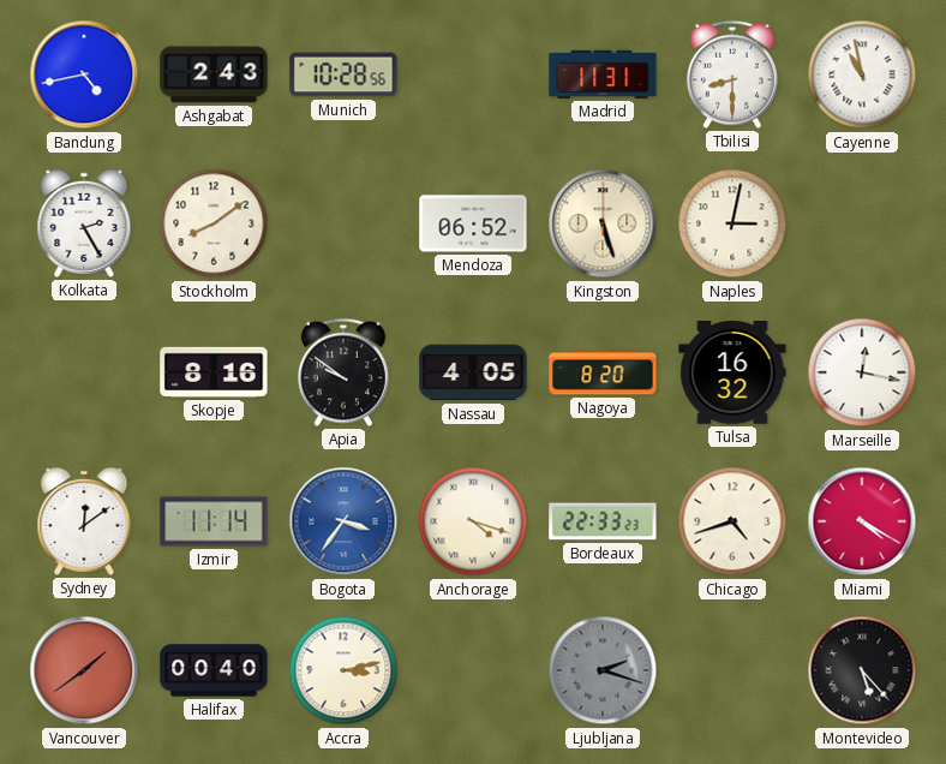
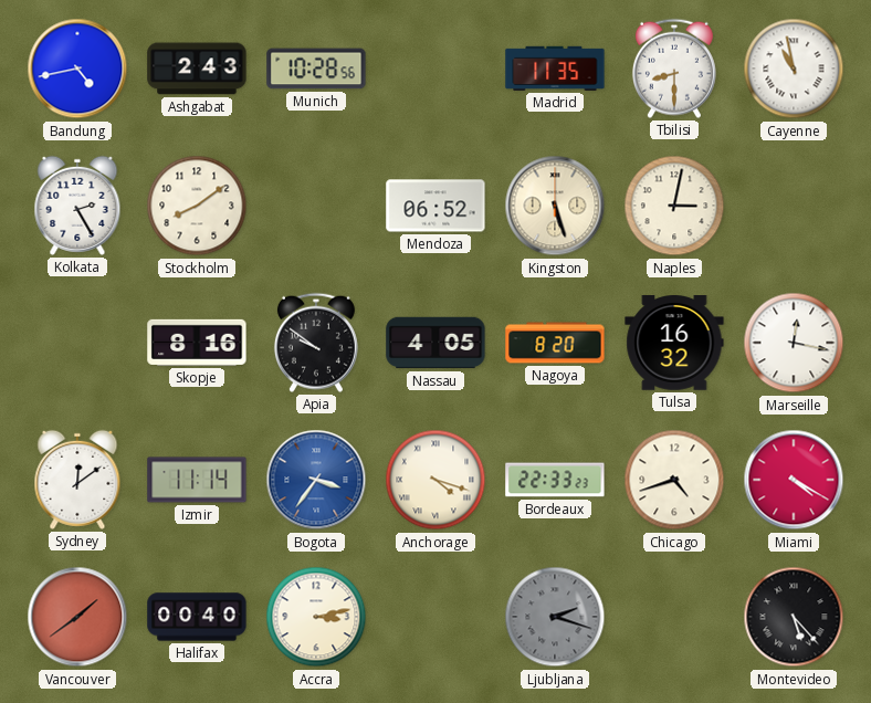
Madrid: 11:31 -> 11:35 (555, 69)
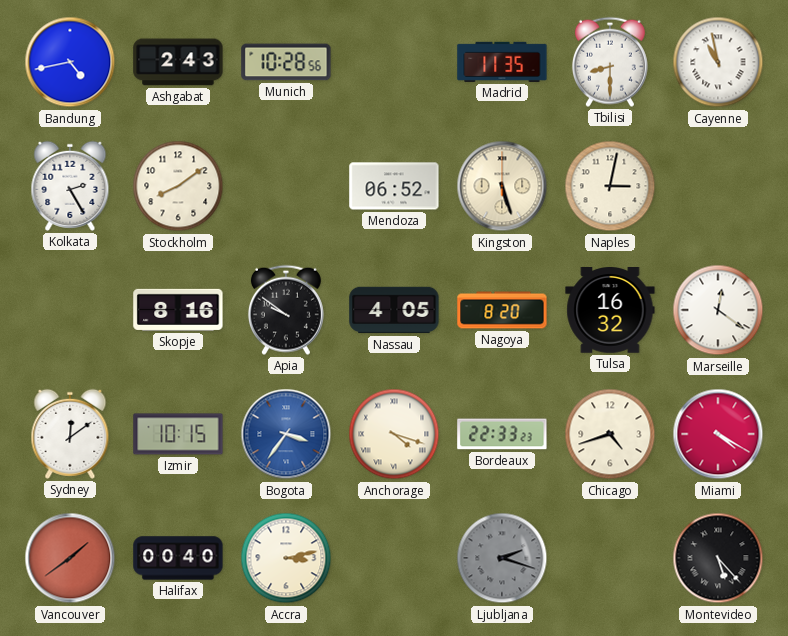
Marseille: 12:17 -> 12:21 (718, 310)
Izmir: 11:14 -> 10:15 (178, 434)
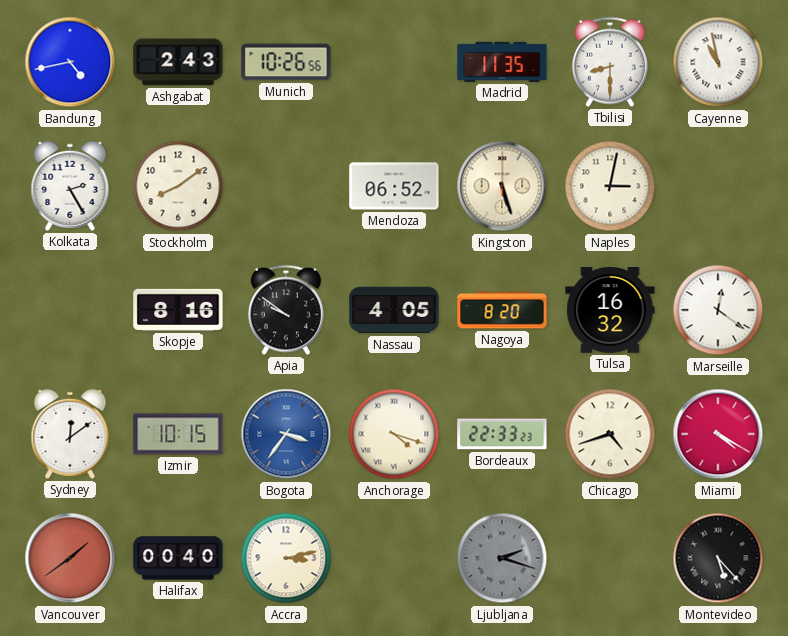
Munich: 10:28 -> 10:26 (286, 62)
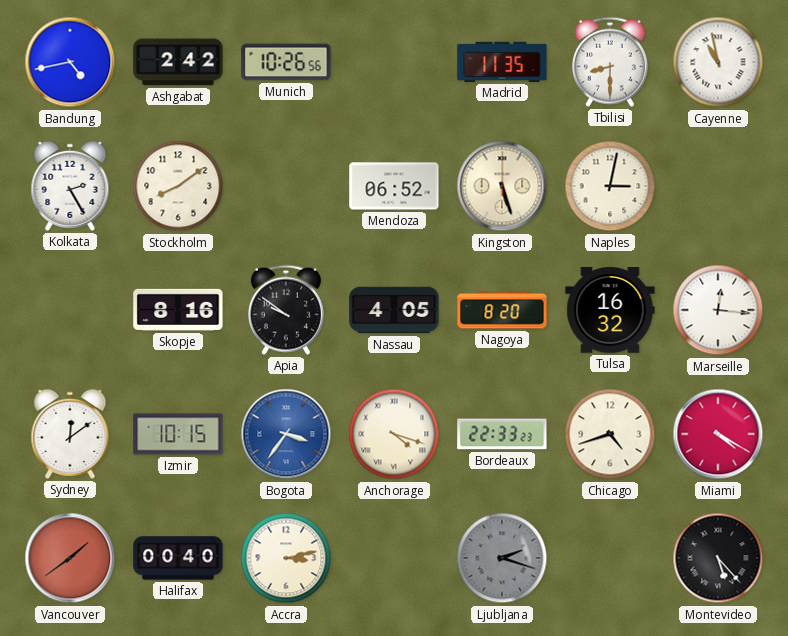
Ashgabat: 2:43 -> 2:42 (178, 62)
Marseille: 12:21 -> 12:16 (718, 310)
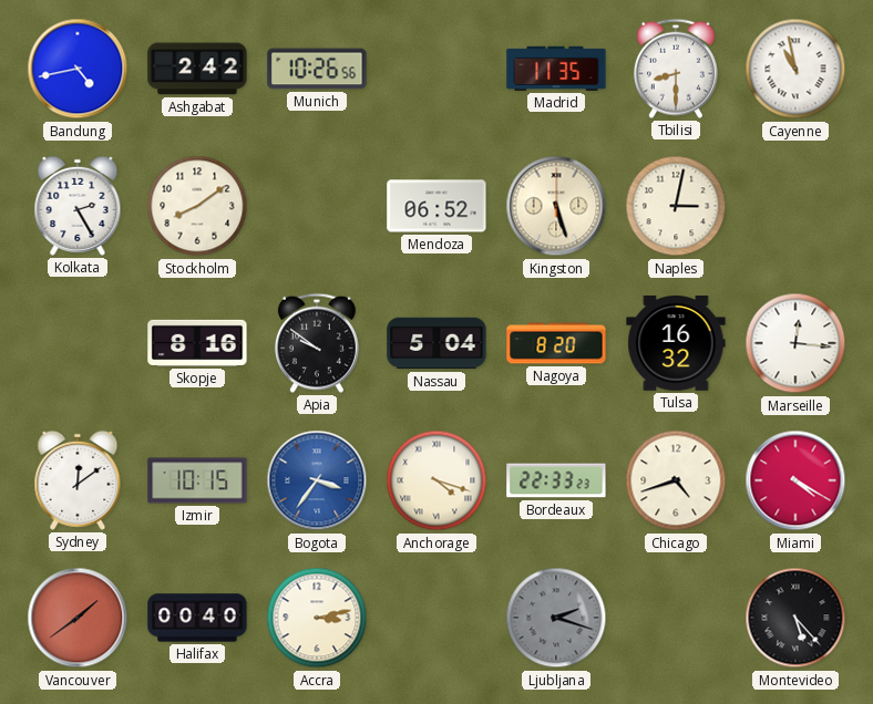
Nassau: 4:05 -> 5:04 (436, 343)
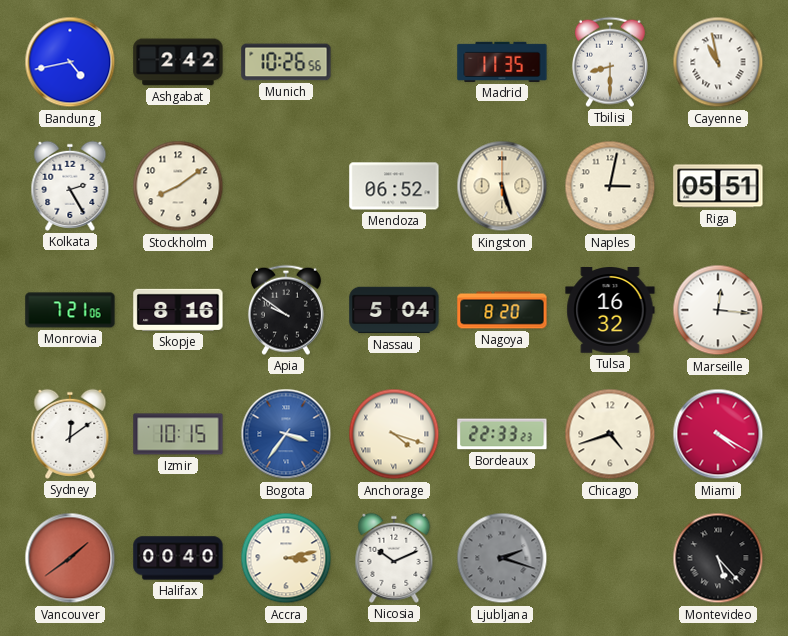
Riga: none -> 05:51 (718, 186)
Monrovia: none -> 7:21 (70, 310)
Nicosia: none -> 10:11 (394, 558)
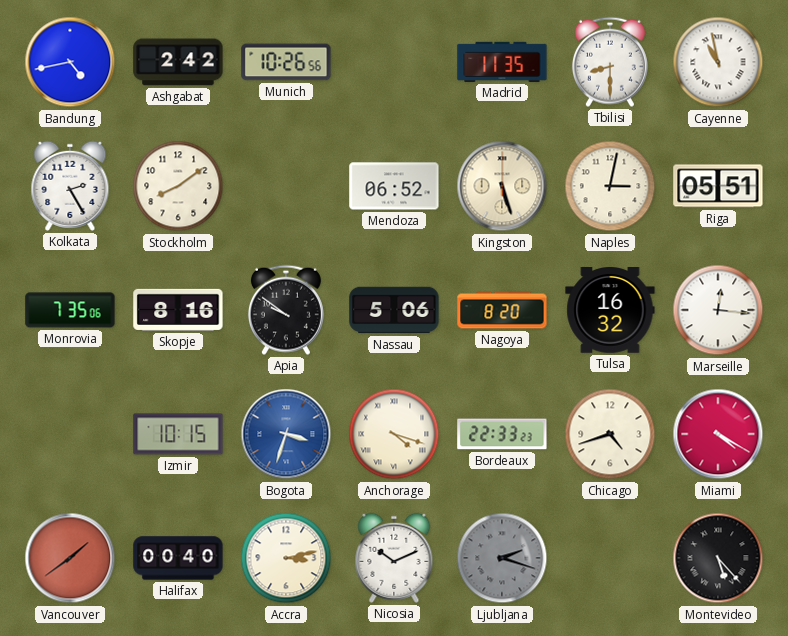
Monrovia: 7:21 -> 7:35 (70, 310)
Nassau: 5:04 -> 5:06 (394, 310)
Sydney: 12:09 -> none (70, 434)
Bogota: 3:36 -> 3:33 (286, 434)
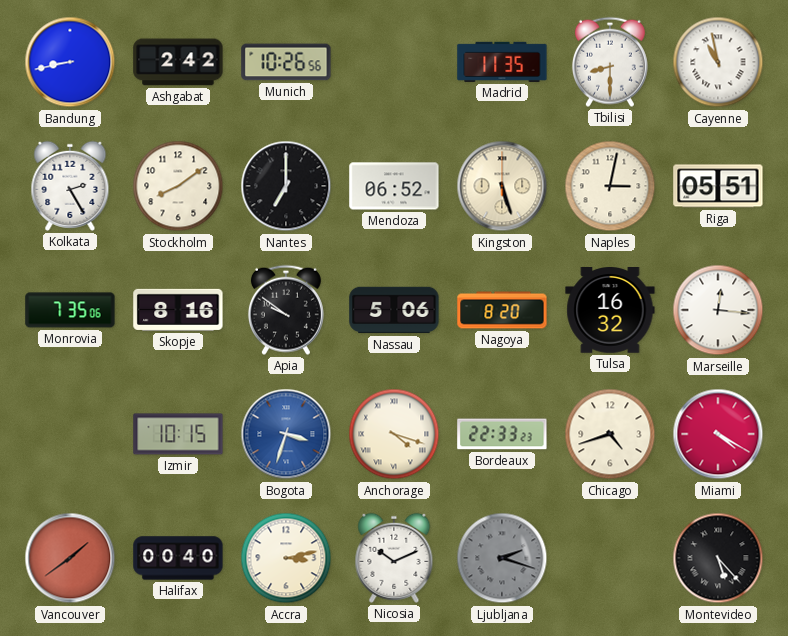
Bandung: 4:43 -> 8:43 (70, 62)
Nantes: none -> 7:00 (286, 186)
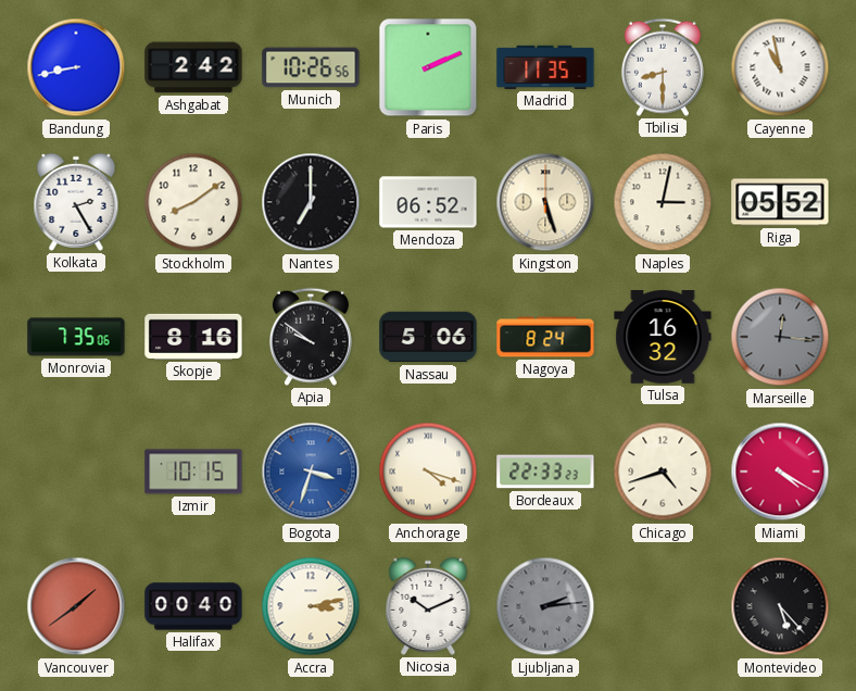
Paris: none -> 2:11 (428, 67)
Riga: 05:51 -> 05:52 (780, 202)
Nagoya: 8:20 -> 8:24 (545, 337)
Marseille dial: white -> grey (780, 337)
Ljubljana: 2:18 -> 2:14 (545, 606)
